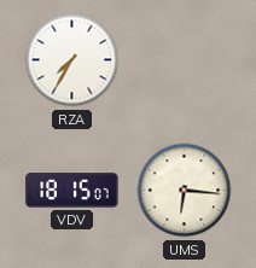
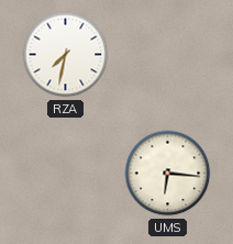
RZA: 7:35 -> 7:32 (66, 55)
VDV: 18:15 -> none (72, 191)
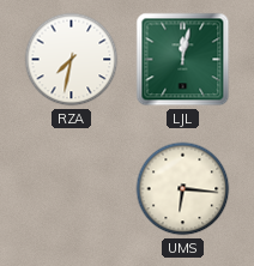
LJL: none -> 12:02 (183, 60)
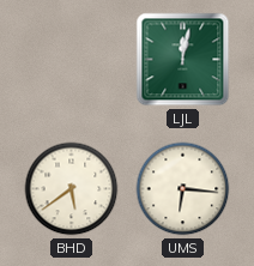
RZA: 7:32 -> none (72, 60)
BHD: none -> 5:39 (72, 189)
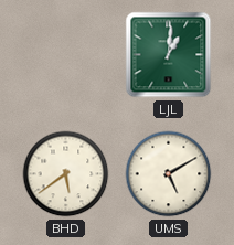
LJL: 12:02 -> 1:01 (169, 55)
UMS: 6:16 -> 5:10 (169, 174)
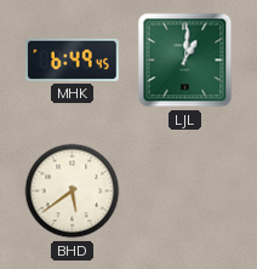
MHK: none -> 6:49 (73, 59)
UMS: 5:10 -> none (169, 174)
